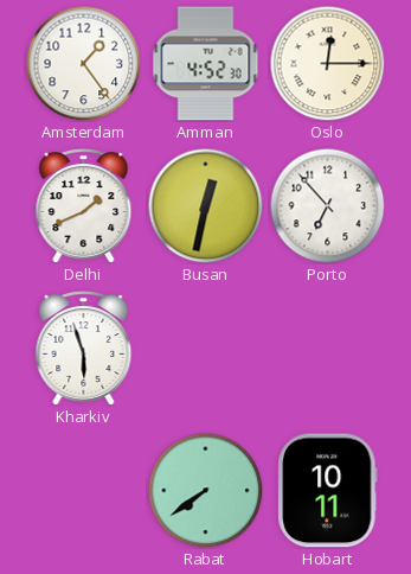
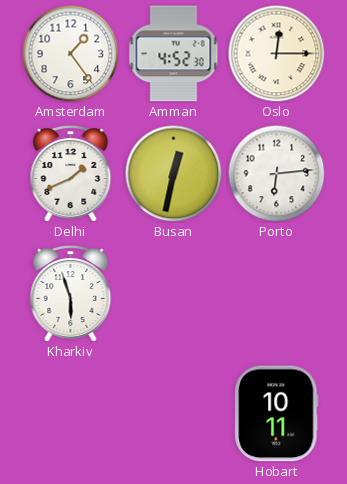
Porto: 6:53 -> 6:14 (276, 173)
Rabat: 7:39 -> none (205, 490)
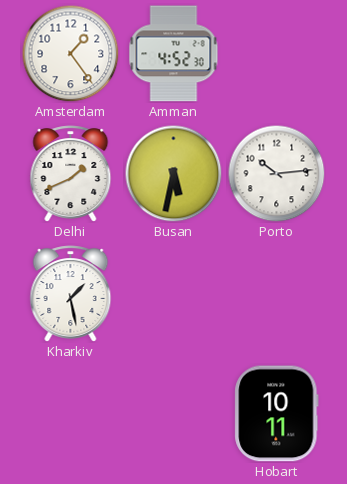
Oslo: 12:15 -> none (276, 53)
Busan: 12:32 -> 5:32 (173, 173)
Porto: 6:14 -> 10:14 (276, 173)
Kharkiv: 5:57 -> 1:28 (71, 294)
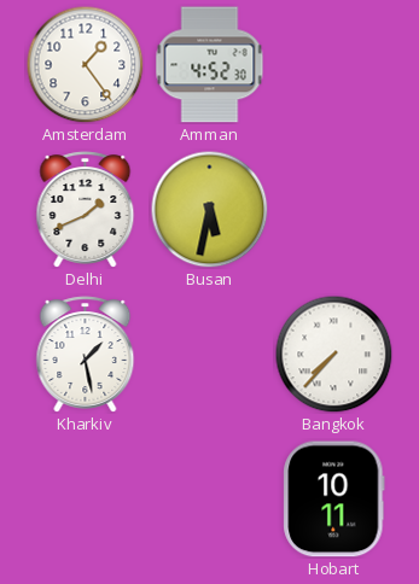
Porto: 10:14 -> none (276, 173)
Bangkok: none -> 7:37 (333, 354)
